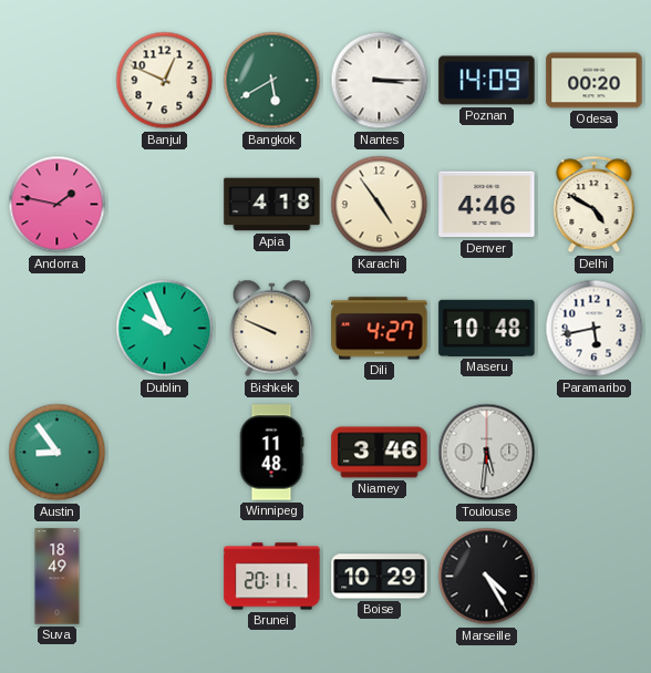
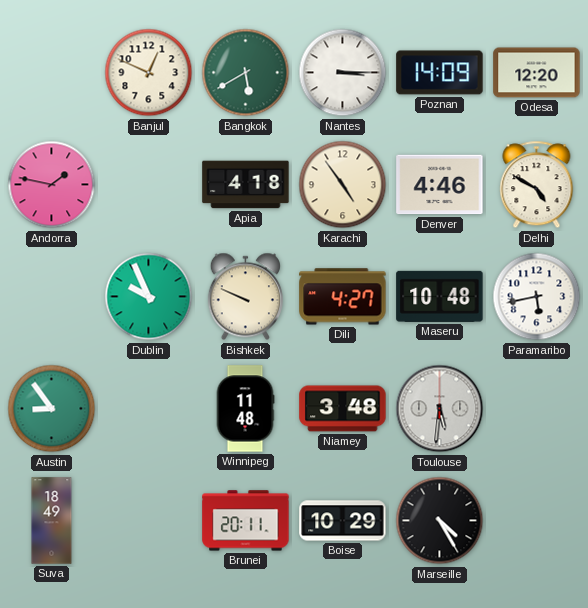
Odesa: 00:20 -> 12:20 (537, 73)
Niamey: 3:46 -> 3:48 (343, 409)
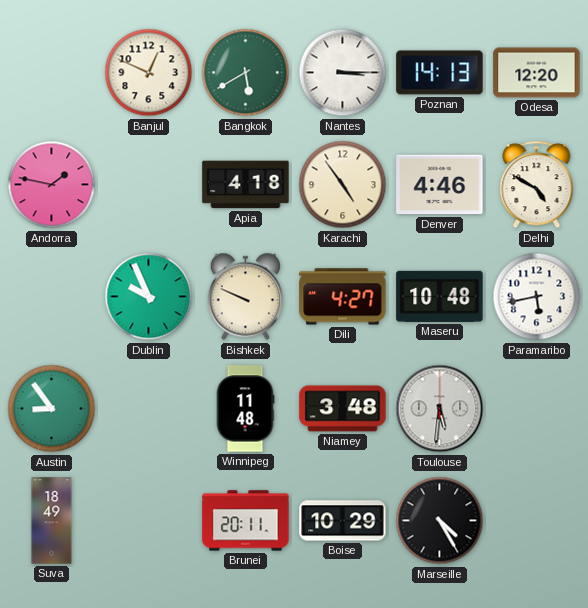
Poznan: 14:09 -> 14:13 (440, 73)
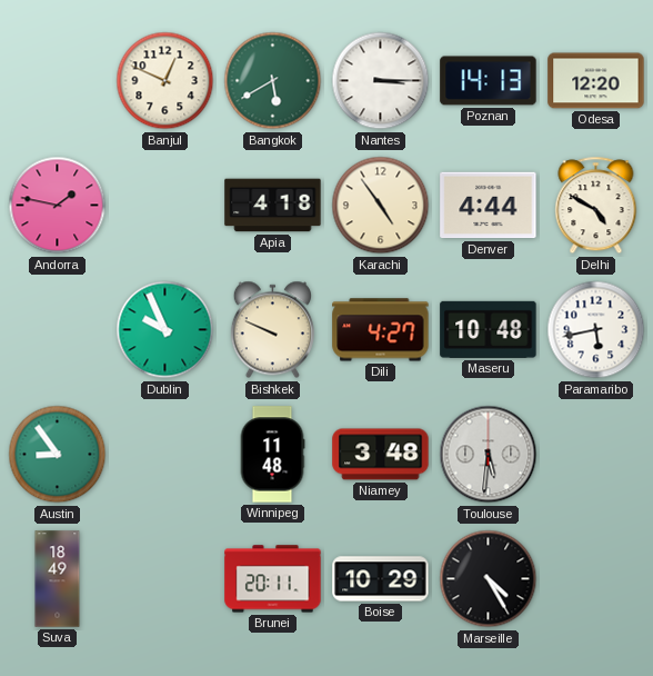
Denver: 4:46 -> 4:44 (489, 206)
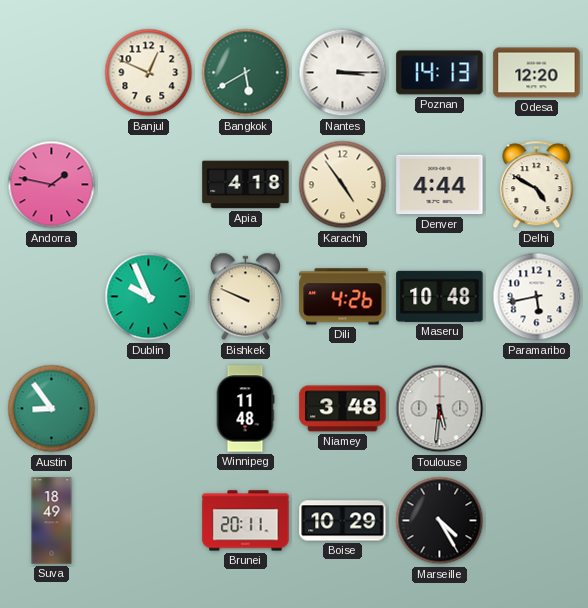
Dili: 4:27 -> 4:26 (343, 297)
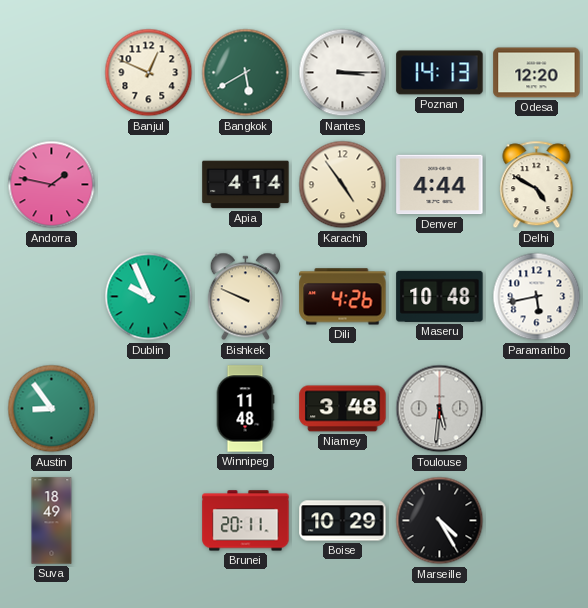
Apia: 4:18 -> 4:14 (246, 185)
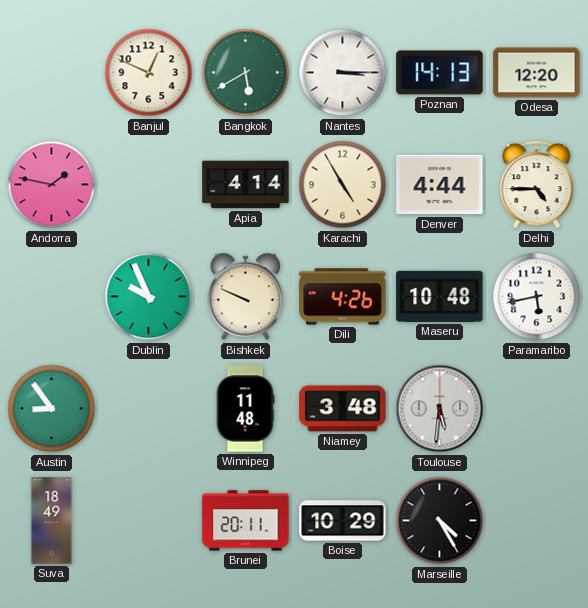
Karachi: 4:54 -> 4:55 (343, 185)
Delhi: 4:50 -> 4:45 (537, 185)
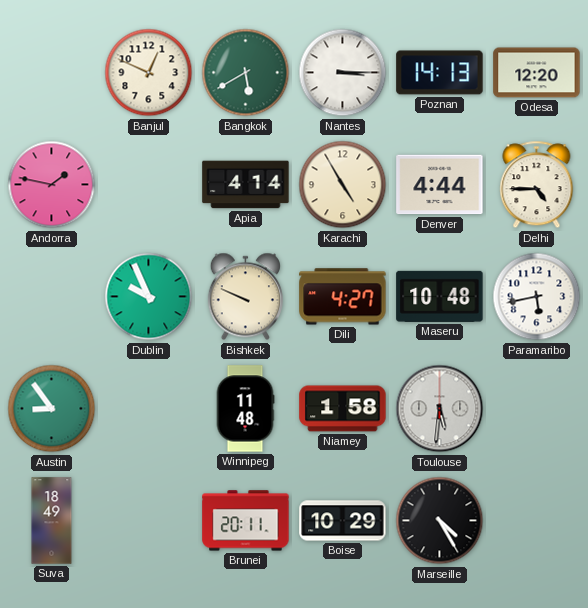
Dili: 4:26 -> 4:27 (343, 297)
Niamey: 3:48 -> 1:58 (343, 409)
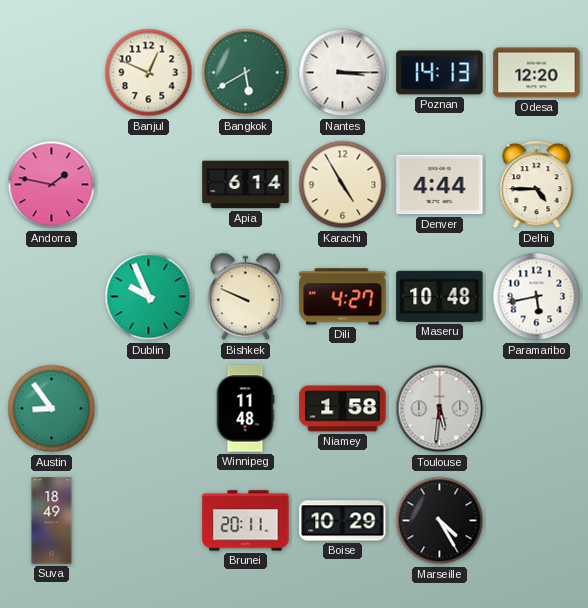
Apia: 4:14 -> 6:14 (246, 185)
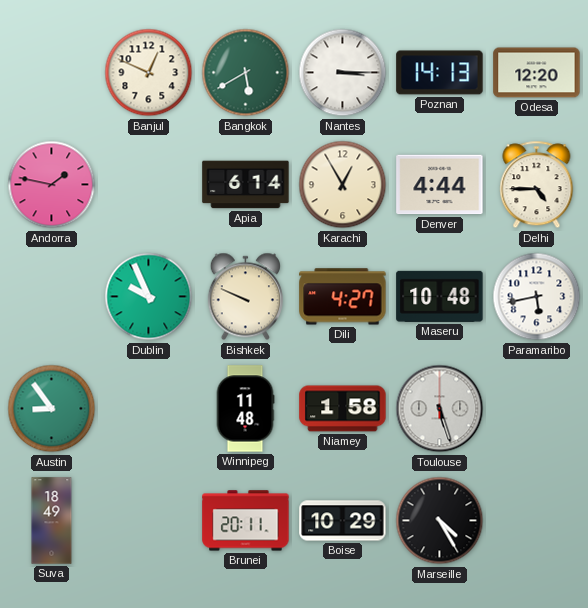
Karachi: 4:55 -> 12:55 (343, 185)
Toulouse: 5:31 -> 5:27 (440, 409)
